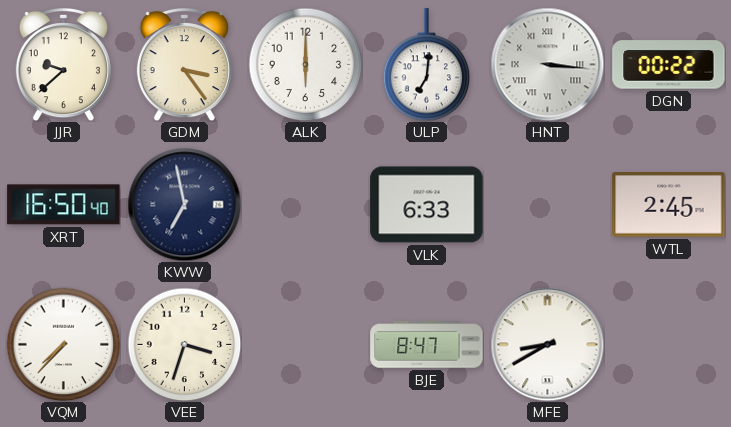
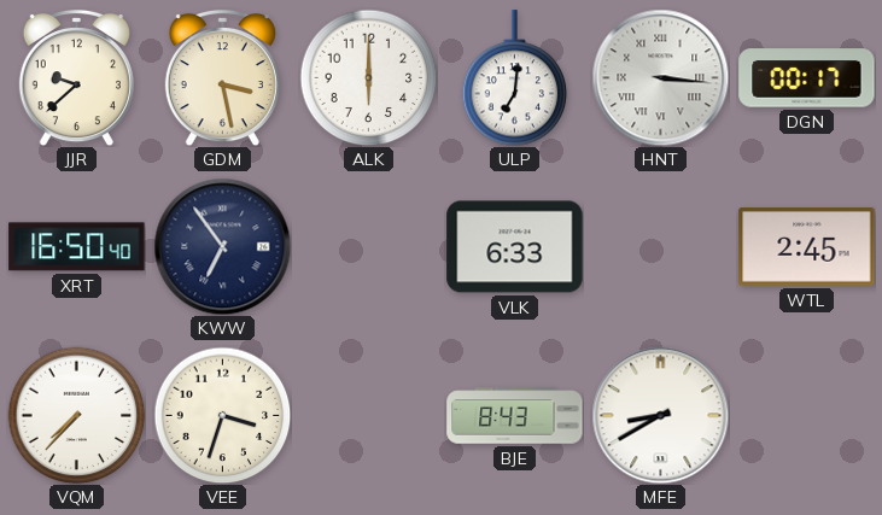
GDM: 3:24 -> 3:28 (222, 77)
DGN: 00:22 -> 00:17 (807, 78)
KWW: 6:58 -> 6:54 (222, 246)
BJE: 8:47 -> 8:43 (515, 416)
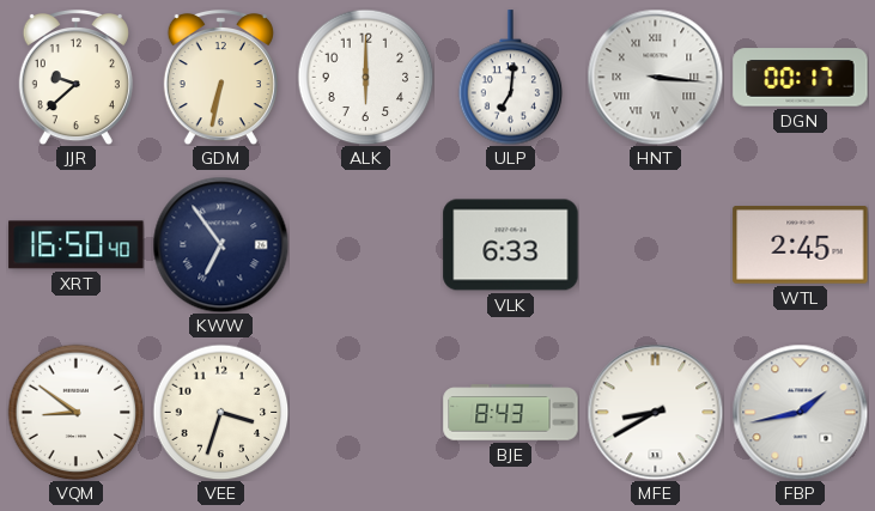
GDM: 3:28 -> 6:32 (220, 77)
VQM: 7:37 -> 8:51 (75, 412)
FBP: none -> 1:43 (800, 412)
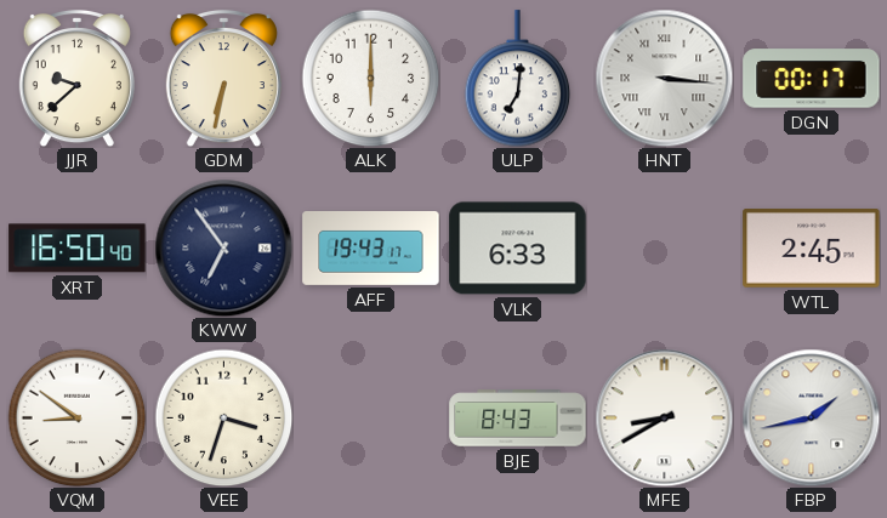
AFF: none -> 19:43 (371, 249)
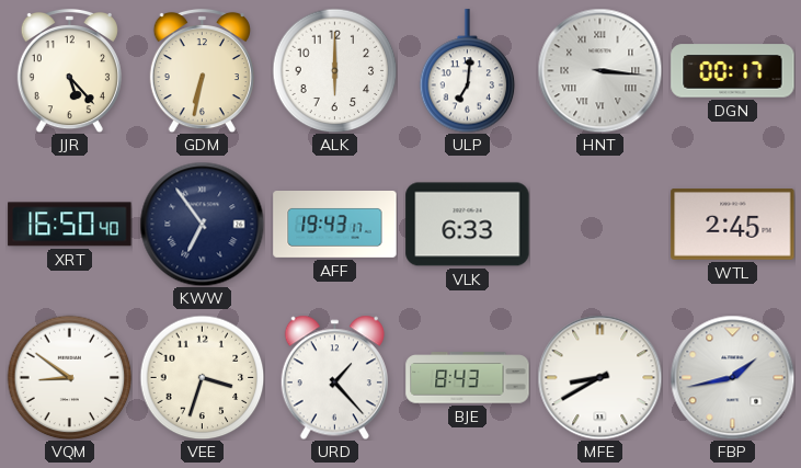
JJR: 9:38 -> 5:23 (69, 70)
URD: none -> 1:23 (334, 377)
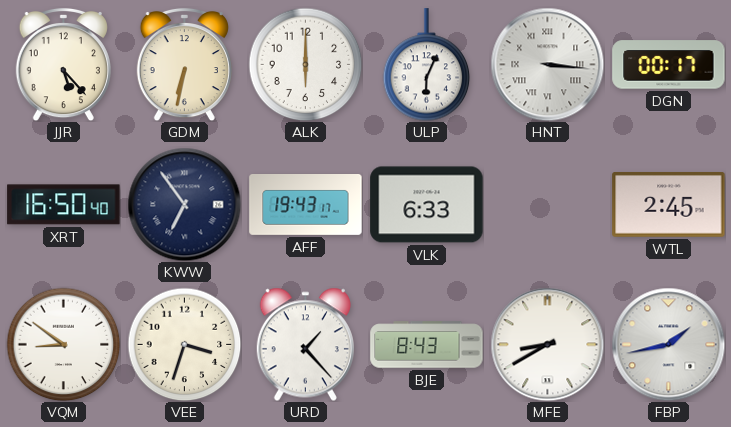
ULP: 7:01 -> 6:04 (427, 65)
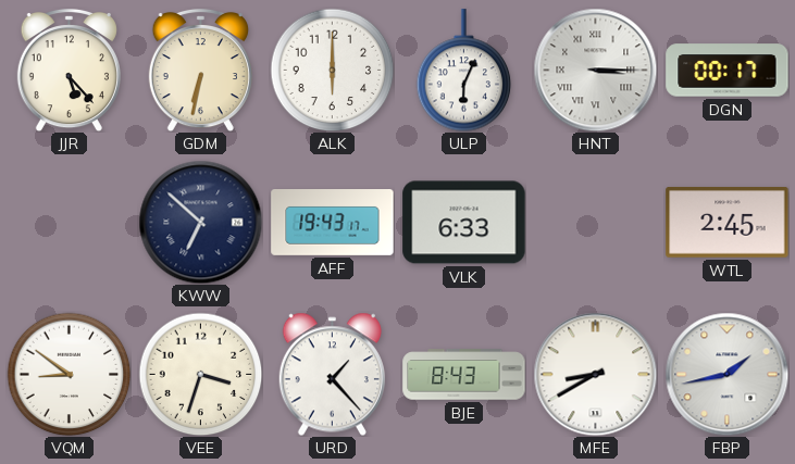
HNT: 3:16 -> 3:15 (595, 70)
XRT: 16:50 -> none (64, 205)
KWW: 6:54 -> 6:52 (200, 222)
